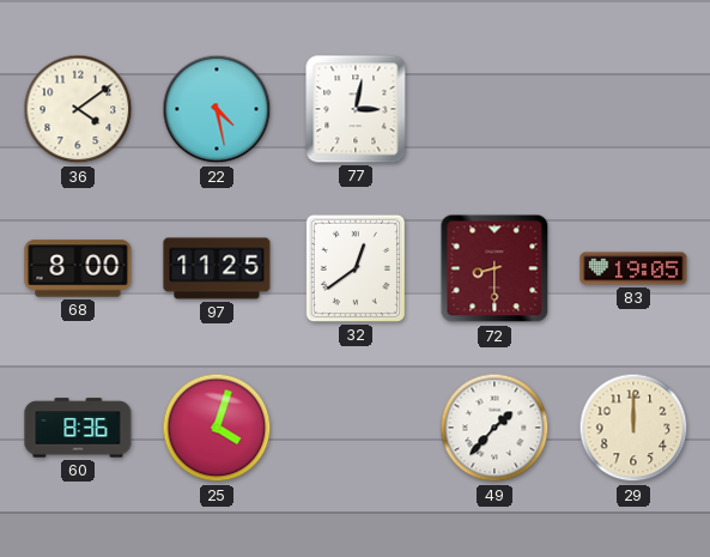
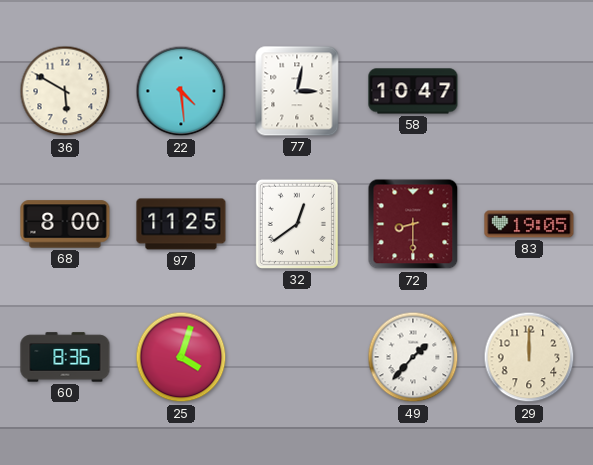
36: 4:09 -> 5:50 (65, 91)
22: 4:28 -> 4:29 (181, 91)
58: none -> 10:47 (413, 91)
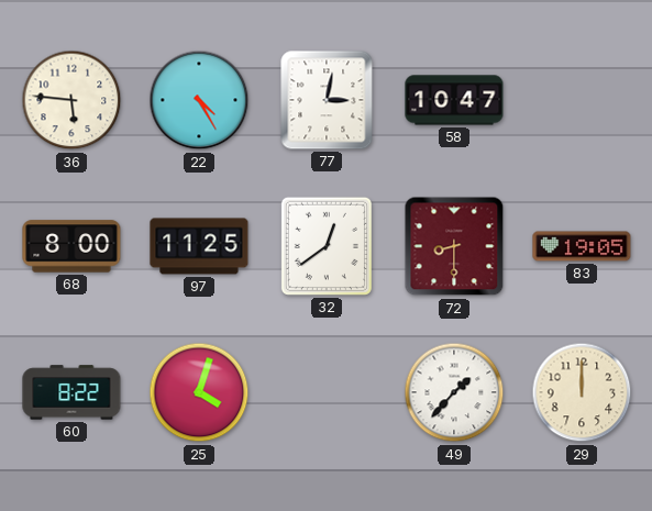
36: 5:50 -> 5:46 (71, 100)
22: 4:29 -> 4:25 (199, 100)
60: 8:36 -> 8:22 (71, 392)
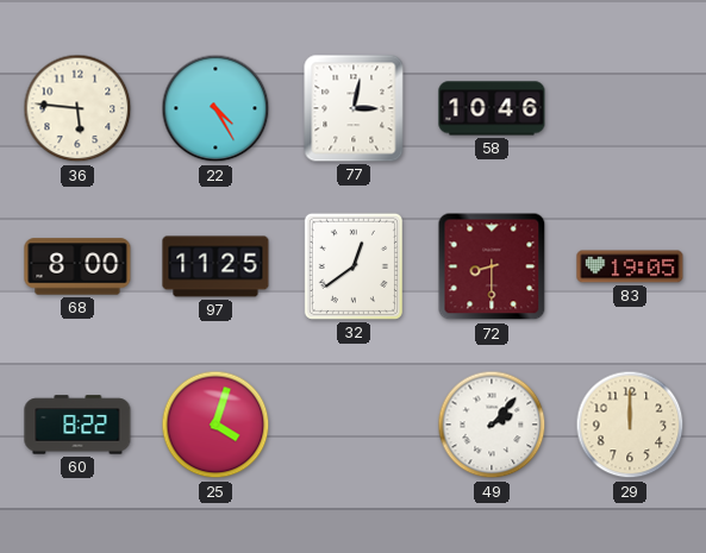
58: 10:47 -> 10:46 (492, 108)
49: 1:37 -> 2:07 (492, 425)
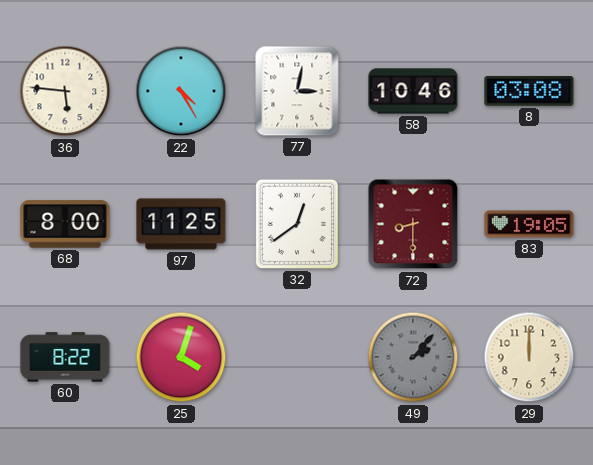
8: none -> 03:08 (529, 92)
49 dial: white -> grey (413, 357)
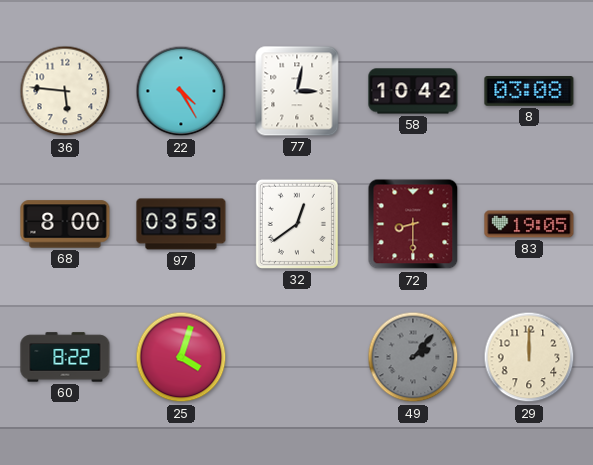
58: 10:46 -> 10:42 (413, 91)
97: 11:25 -> 03:53 (181, 224)
